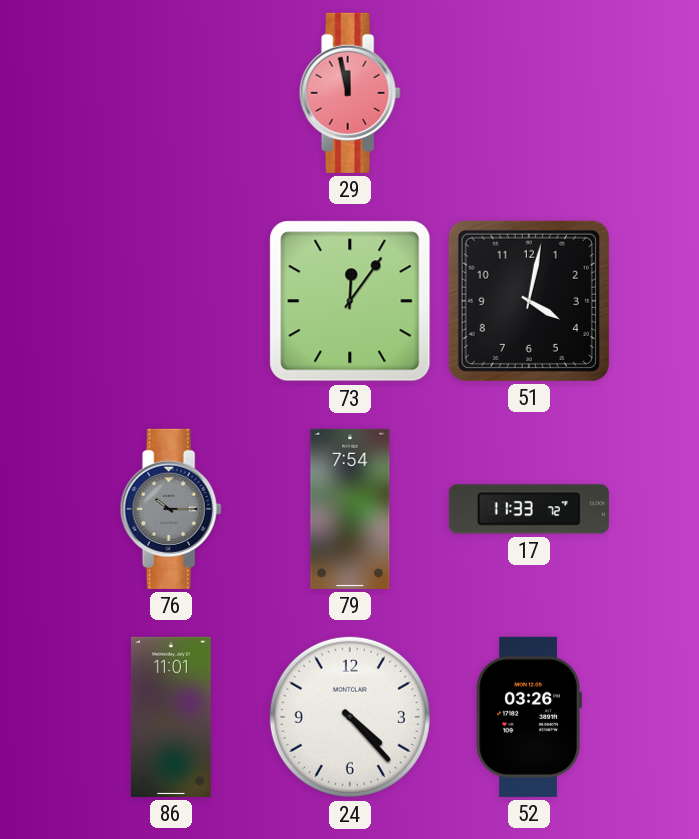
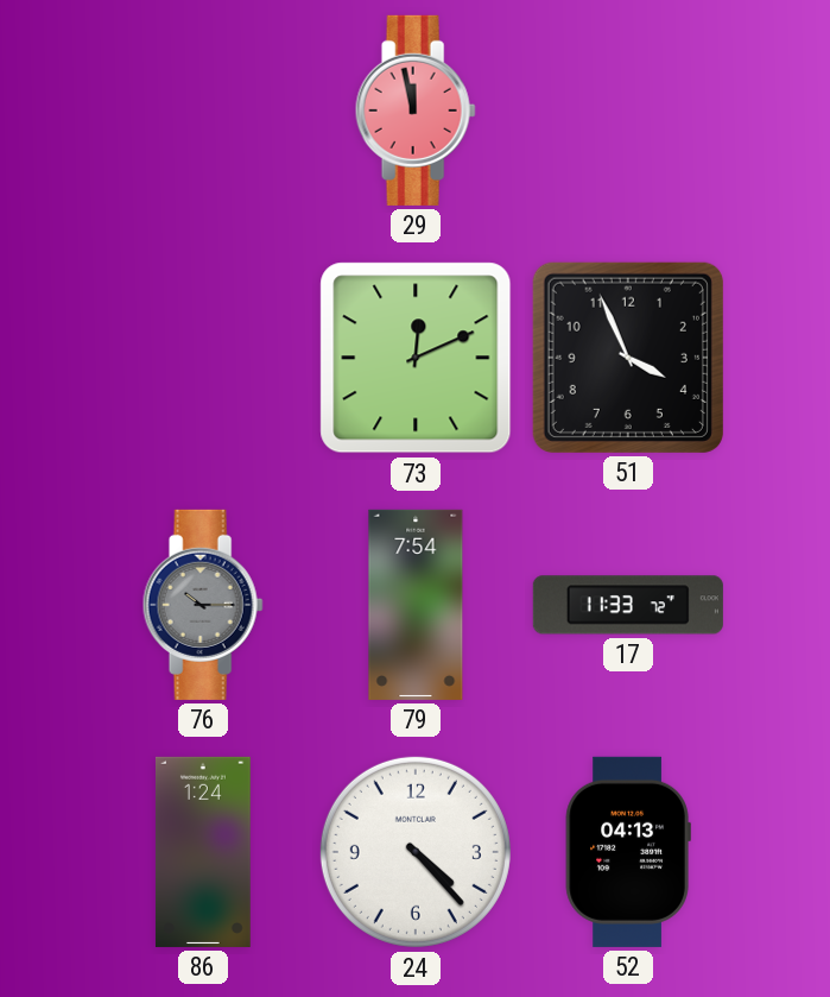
73: 12:06 -> 12:11 (416, 358)
51: 4:02 -> 3:56 (628, 358)
86: 11:01 -> 1:24 (203, 852)
52: 03:26 -> 04:13 (628, 852)
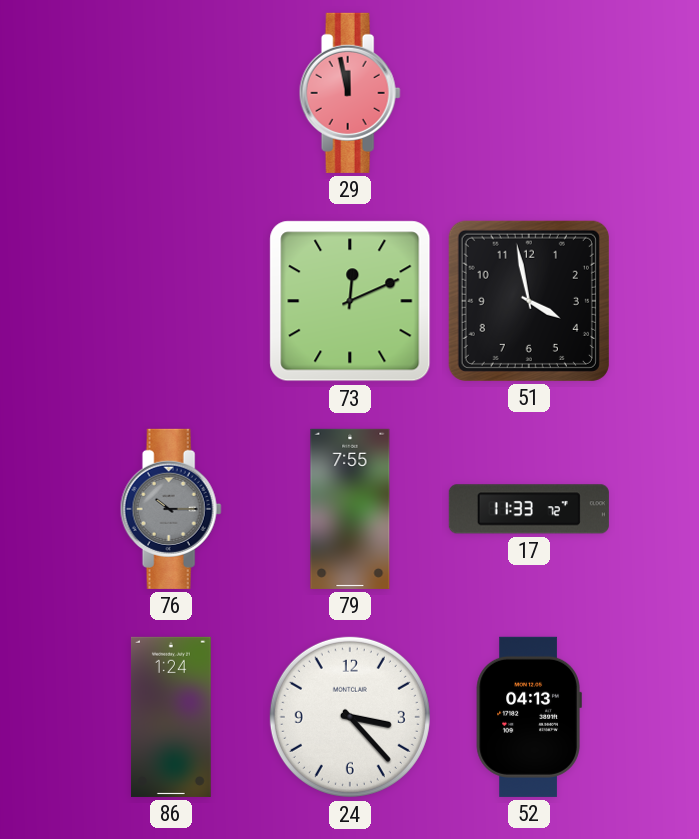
51: 3:56 -> 3:58 (529, 301)
79: 7:54 -> 7:55 (350, 509)
24: 4:23 -> 3:23 (350, 717)
